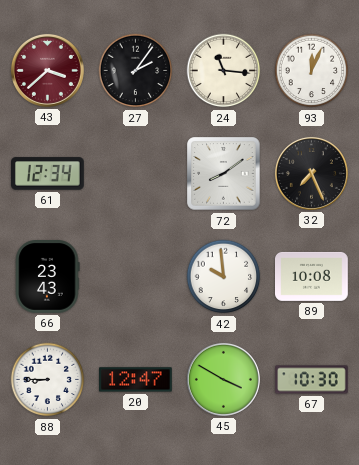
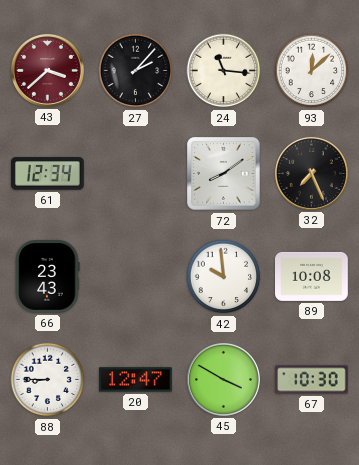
27: 2:06 -> 2:07 (136, 71)
93: 12:04 -> 12:08 (312, 71)
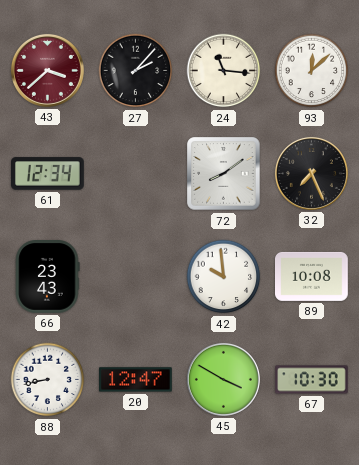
88: 8:45 -> 8:43 (48, 380)
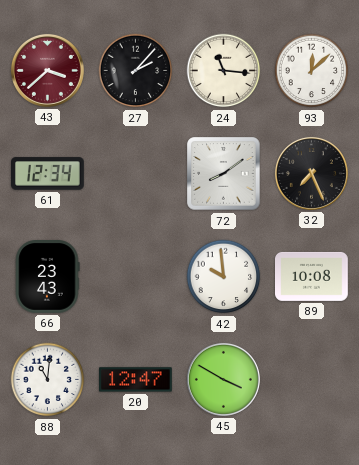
88: 8:43 -> 11:01 (48, 380)
67: 10:30 -> none (312, 380)
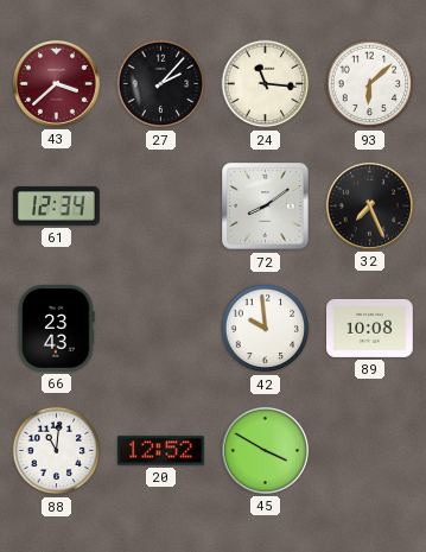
93: 12:08 -> 6:08 (370, 84)
20: 12:47 -> 12:52 (161, 451)
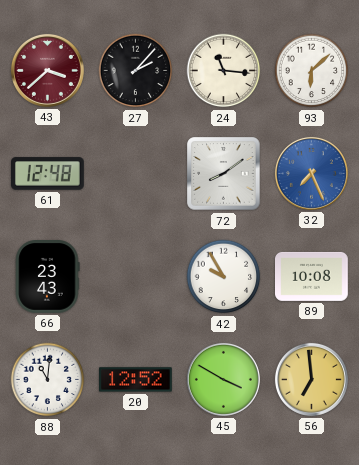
61: 12:34 -> 12:48 (48, 174)
32 dial: black -> blue (311, 173)
42: 9:59 -> 9:55 (224, 277)
56: none -> 6:59 (311, 379)
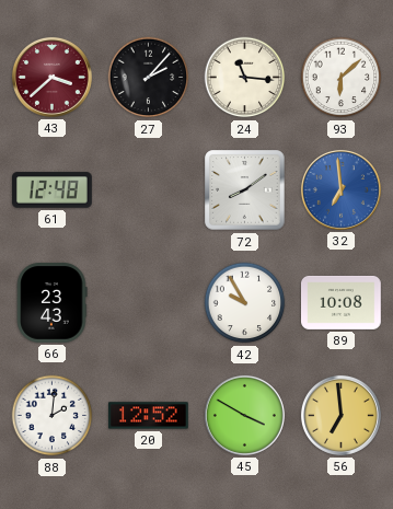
32: 7:26 -> 6:59 (340, 189)
88: 11:01 -> 2:01 (53, 416)
